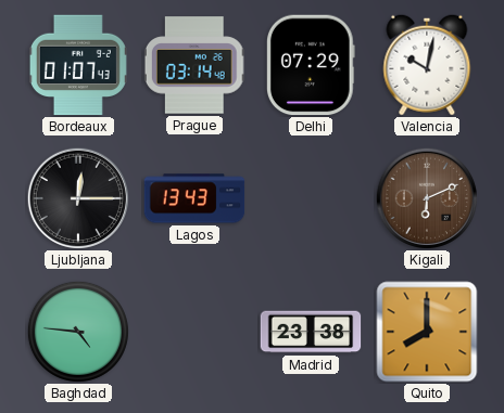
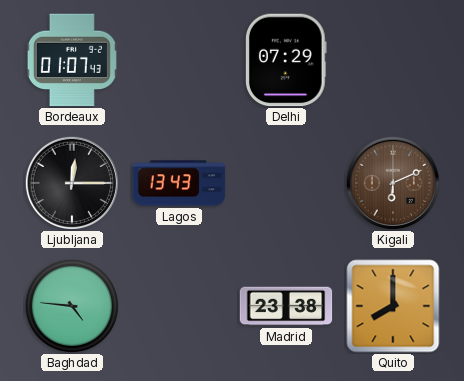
Prague: 03:14 -> none (194, 65)
Valencia: 10:02 -> none (427, 65)
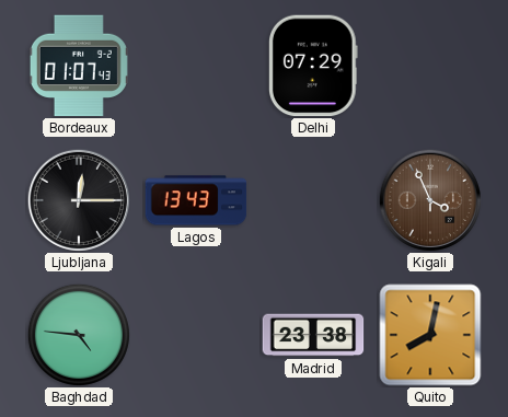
Kigali: 6:11 -> 3:56 (429, 199)
Quito: 8:00 -> 8:02 (430, 335)
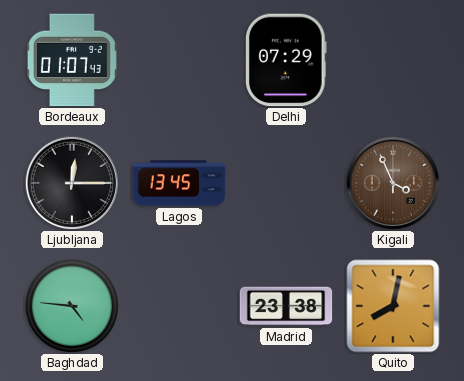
Lagos: 13:43 -> 13:45 (179, 183)
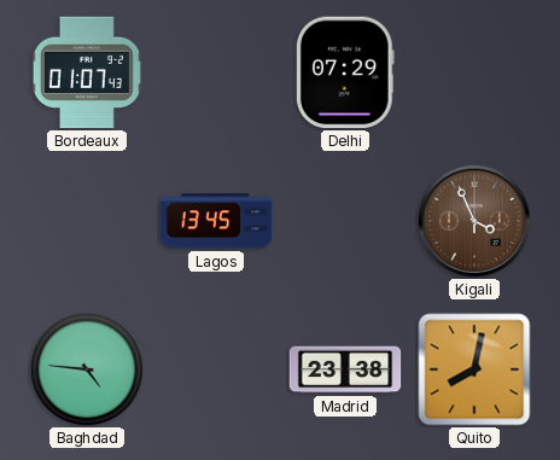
Ljubljana: 12:15 -> none (71, 182)
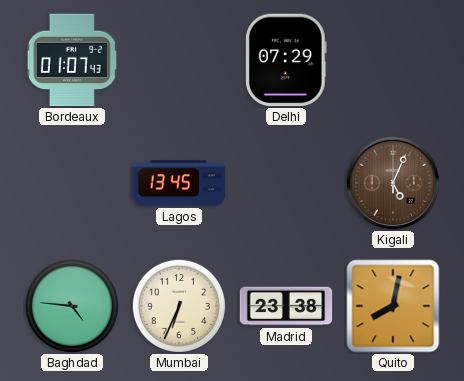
Kigali: 3:56 -> 5:04 (392, 182)
Mumbai: none -> 6:34 (179, 306)
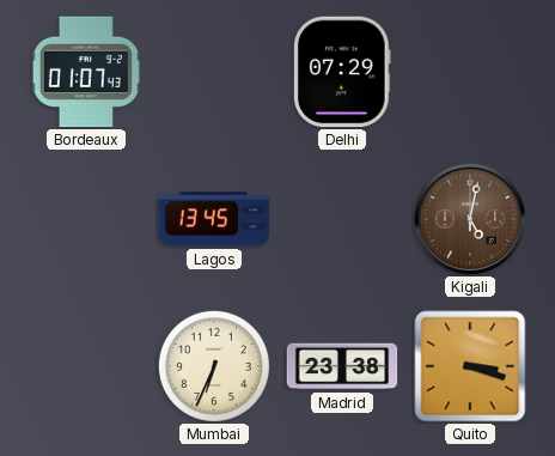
Kigali: 5:04 -> 5:02 (469, 218)
Baghdad: 4:46 -> none (72, 306)
Quito: 8:02 -> 3:18 (470, 366)
